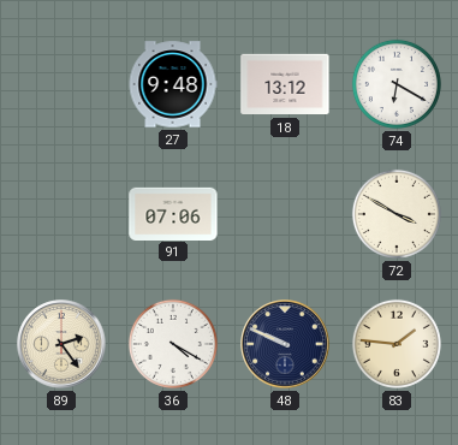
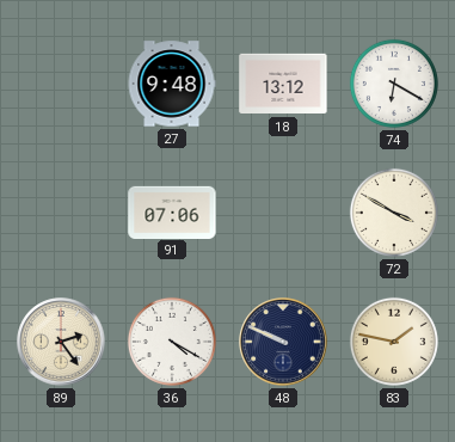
83: 1:46 -> 1:47 (394, 342)
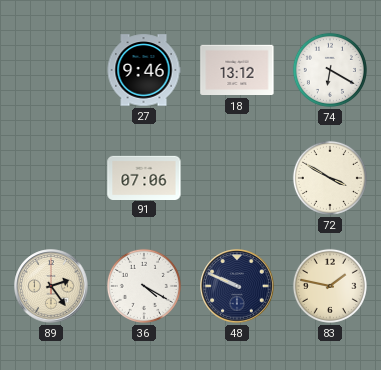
27: 9:48 -> 9:46 (144, 70)
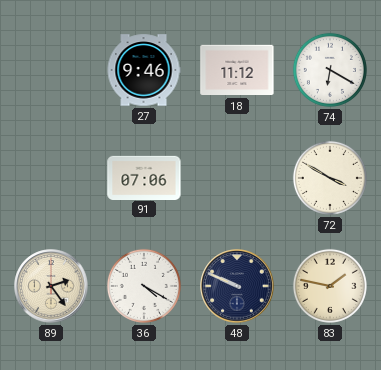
18: 13:12 -> 11:12 (237, 70)
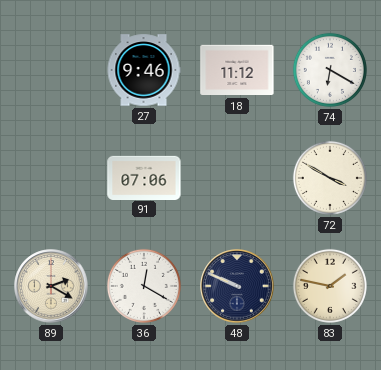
89: 2:24 -> 2:20 (51, 286)
36: 4:20 -> 12:20 (144, 286)
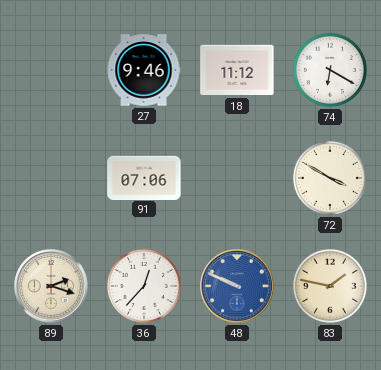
89: 2:20 -> 2:18 (51, 286)
36: 12:20 -> 12:37 (144, 286)
48 dial: navy -> blue (237, 286)
